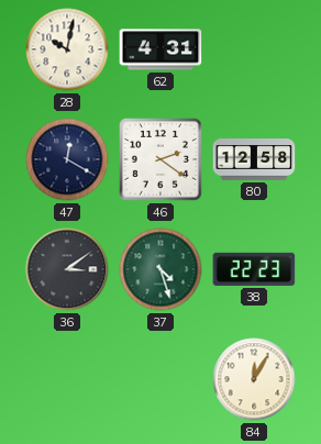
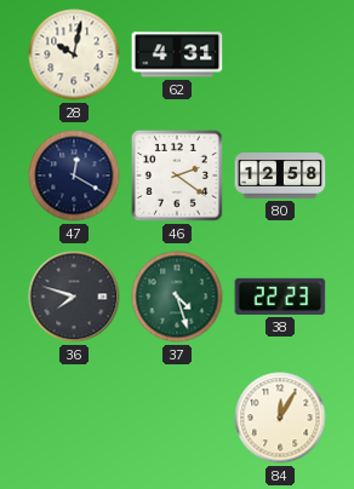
36: 3:09 -> 7:48 (74, 297)
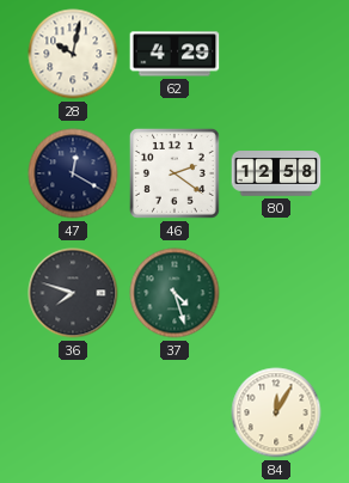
62: 4:31 -> 4:29 (174, 54)
38: 22:23 -> none (280, 297)
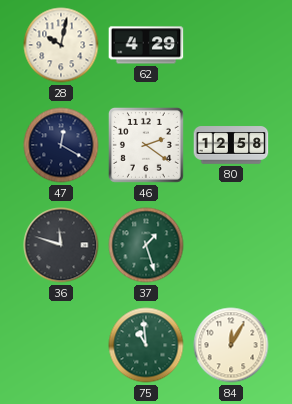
36: 7:48 -> 11:48 (61, 245)
37: 4:27 -> 1:27 (146, 245)
75: none -> 10:59 (146, 345)
